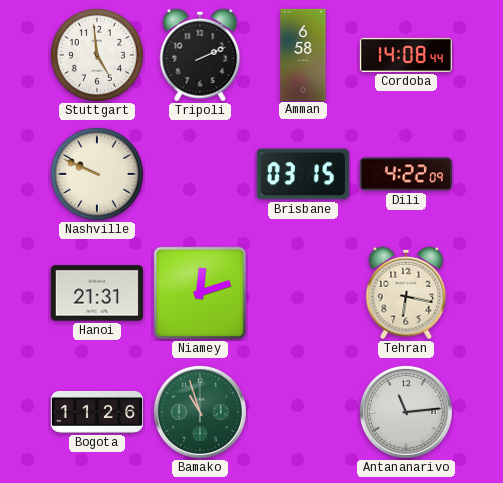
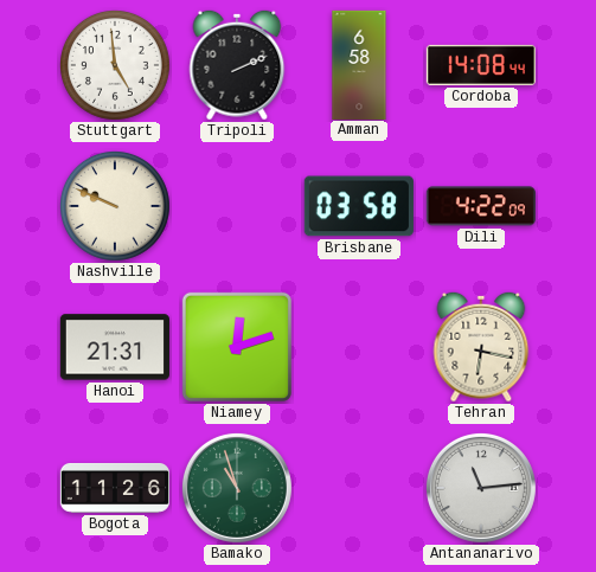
Brisbane: 03:15 -> 03:58 (359, 206)
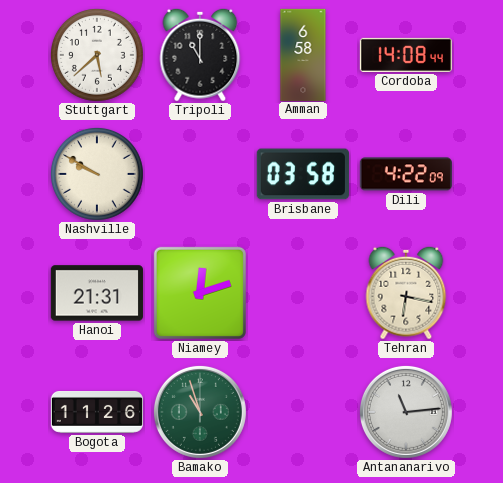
Stuttgart: 4:59 -> 5:38 (97, 55)
Tripoli: 2:11 -> 11:00 (200, 55)
Nashville: 9:49 -> 9:50 (97, 174)
